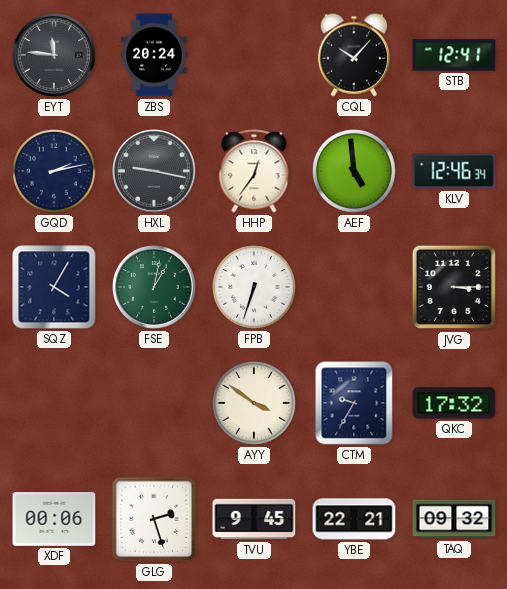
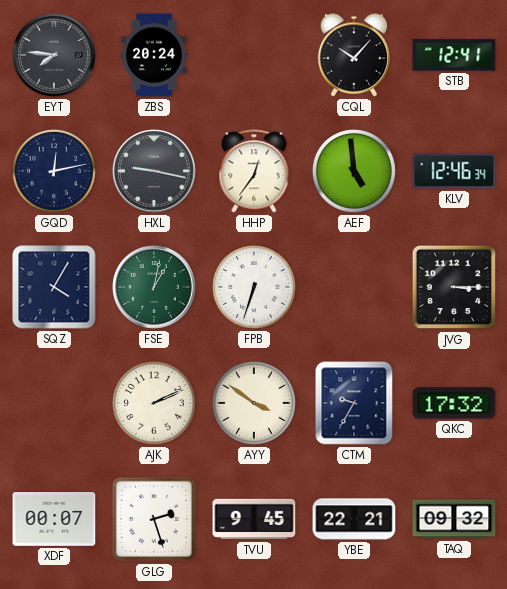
EYT: 11:46 -> 7:46 (54, 55)
GQD: 2:13 -> 12:13 (54, 171)
AJK: none -> 2:11 (154, 403)
XDF: 00:06 -> 00:07 (54, 520)
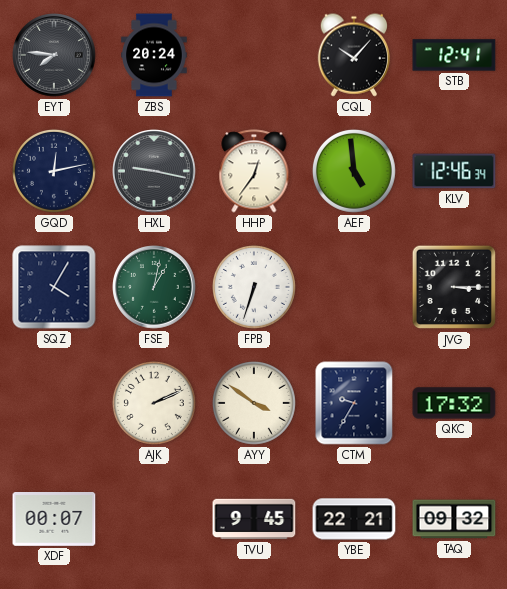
GLG: 2:27 -> none (154, 519)
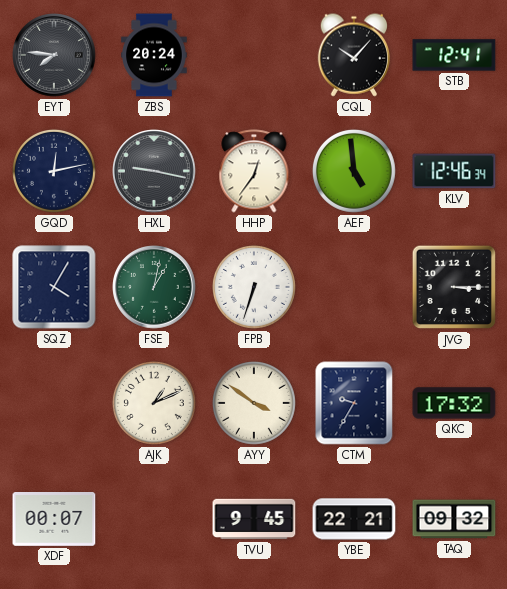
AJK: 2:11 -> 1:11 (154, 403)
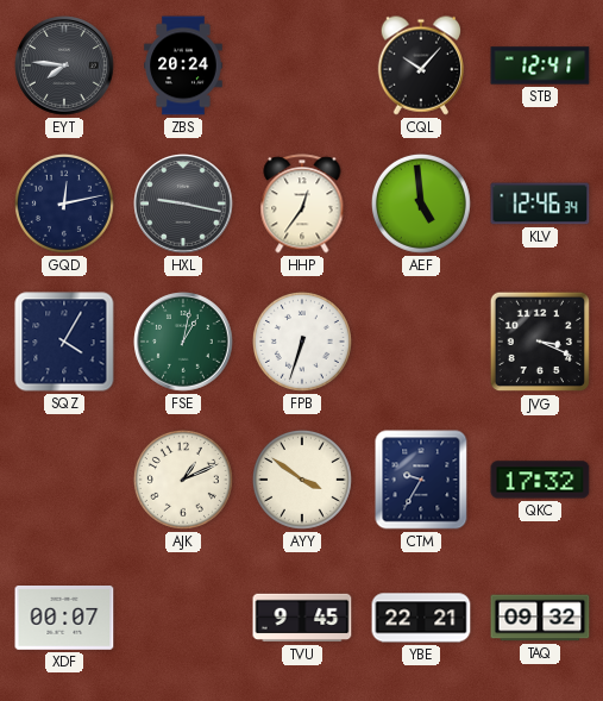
JVG: 3:15 -> 3:19 (540, 342)
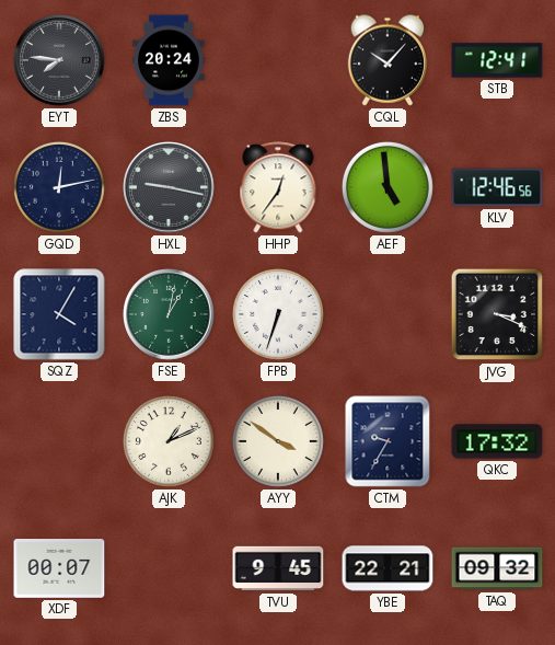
KLV: 12:46:34 -> 12:46:56 (497, 187)
